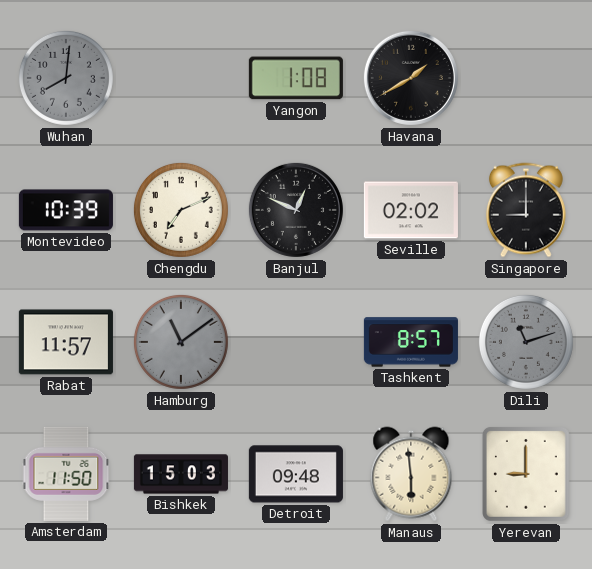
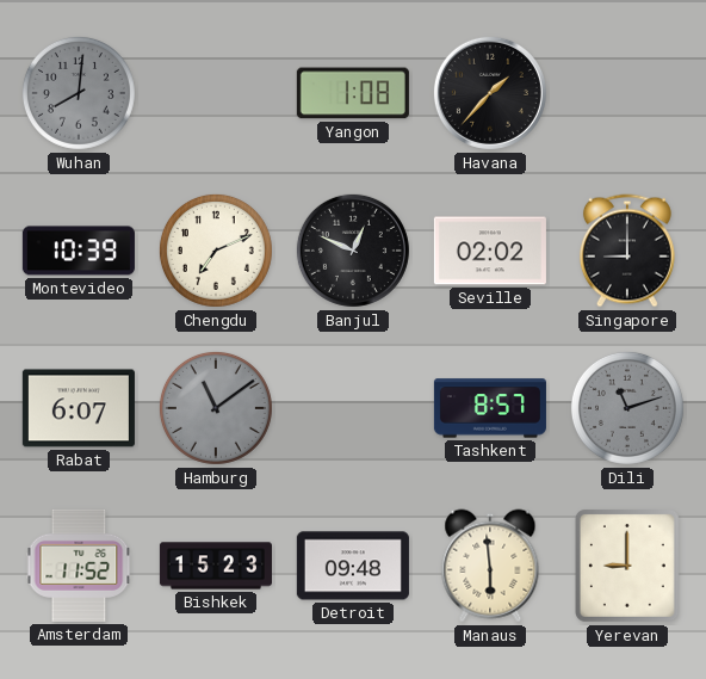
Havana: 1:40 -> 1:37 (490, 93)
Rabat: 11:57 -> 6:07 (79, 408)
Amsterdam: 11:50 -> 11:52 (79, 566)
Bishkek: 15:03 -> 15:23 (216, 566)
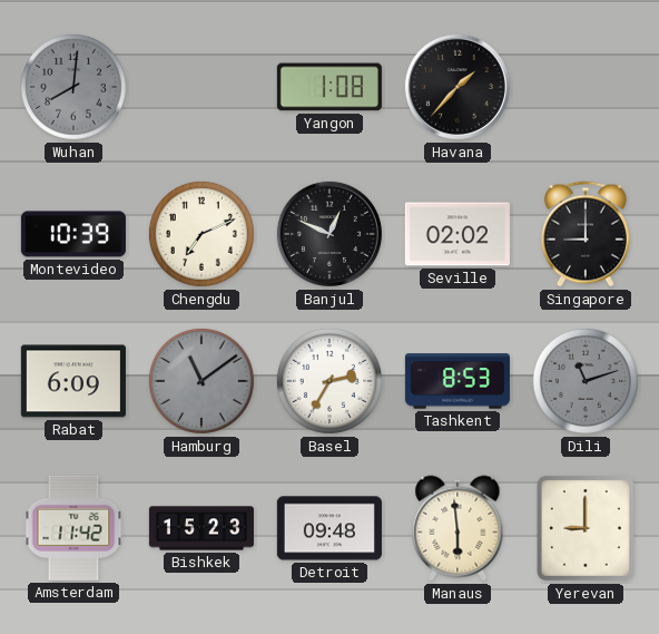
Rabat: 6:07 -> 6:09 (73, 381)
Basel: none -> 2:35 (329, 381)
Tashkent: 8:57 -> 8:53 (458, 381)
Amsterdam: 11:52 -> 11:42 (73, 528)
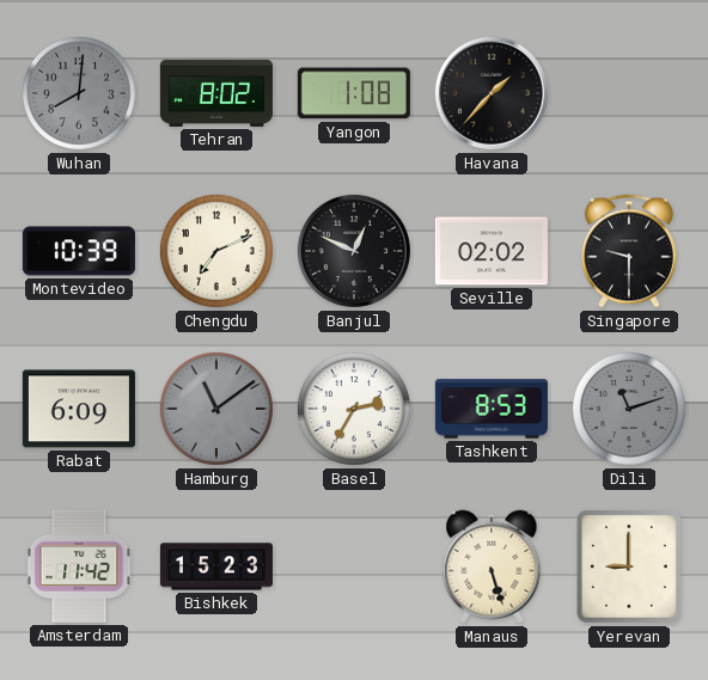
Tehran: none -> 8:02 (216, 93)
Singapore: 9:00 -> 9:30 (629, 251)
Detroit: 09:48 -> none (329, 528)
Manaus: 5:59 -> 5:27 (492, 566)
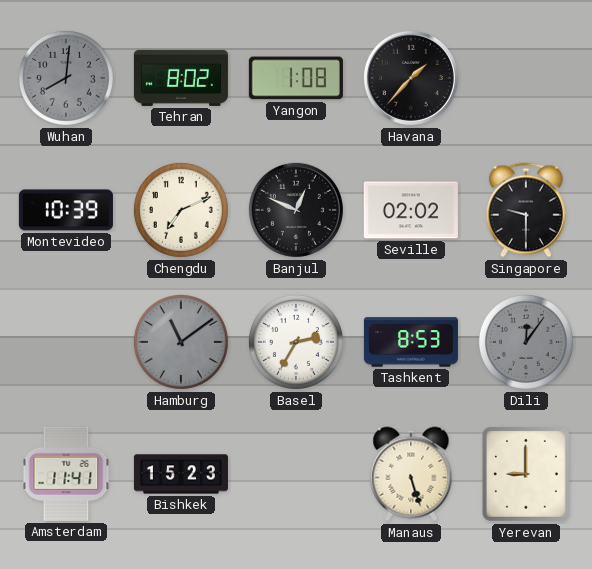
Rabat: 6:09 -> none (79, 409)
Dili: 11:12 -> 12:06 (526, 342)
Amsterdam: 11:42 -> 11:41 (66, 474)
